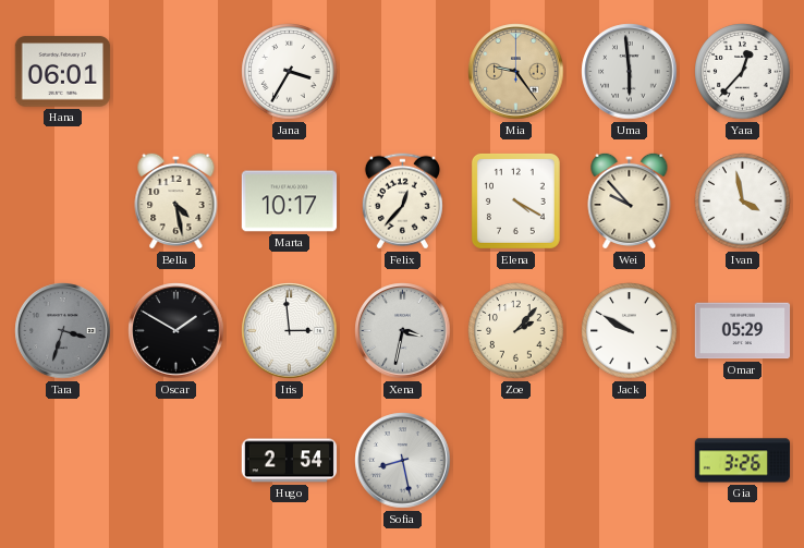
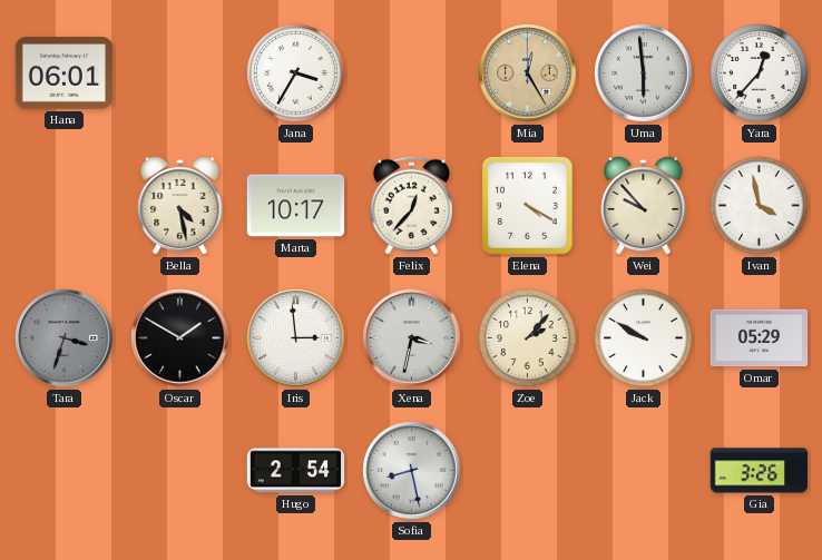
Mia: 9:24 -> 12:25 (528, 73)
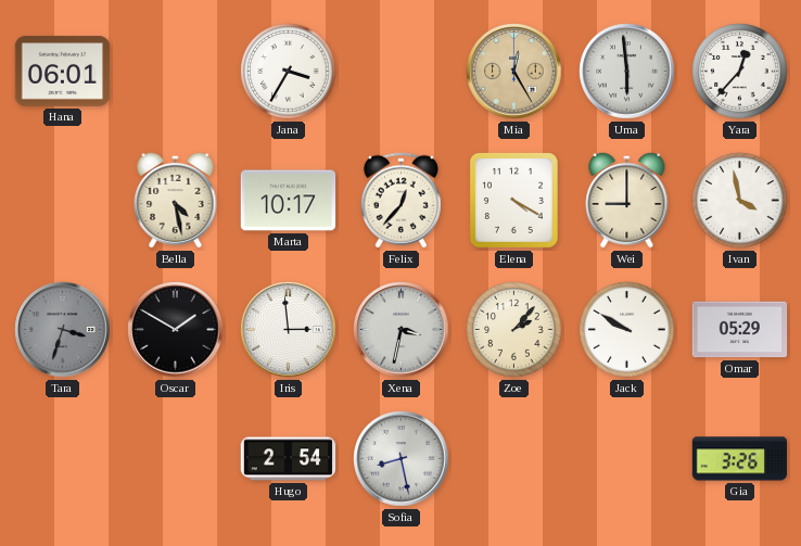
Wei: 9:53 -> 9:00 (627, 200)
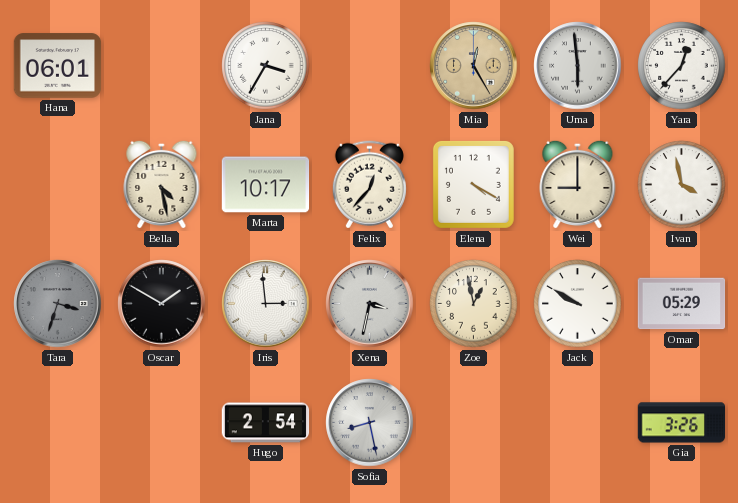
Zoe: 2:07 -> 12:58 (474, 304)
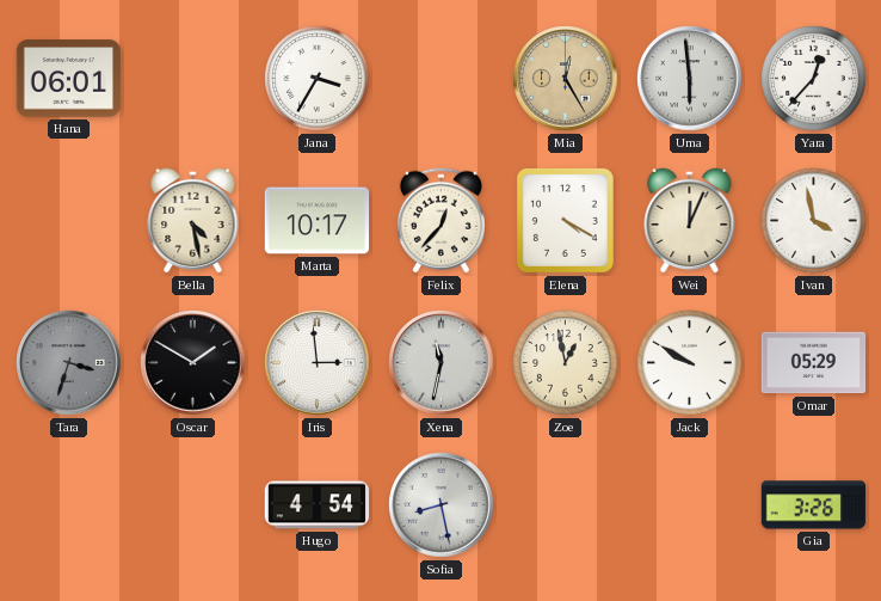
Wei: 9:00 -> 12:04 (690, 220)
Xena: 3:32 -> 11:32 (442, 363)
Hugo: 2:54 -> 4:54 (318, 505)
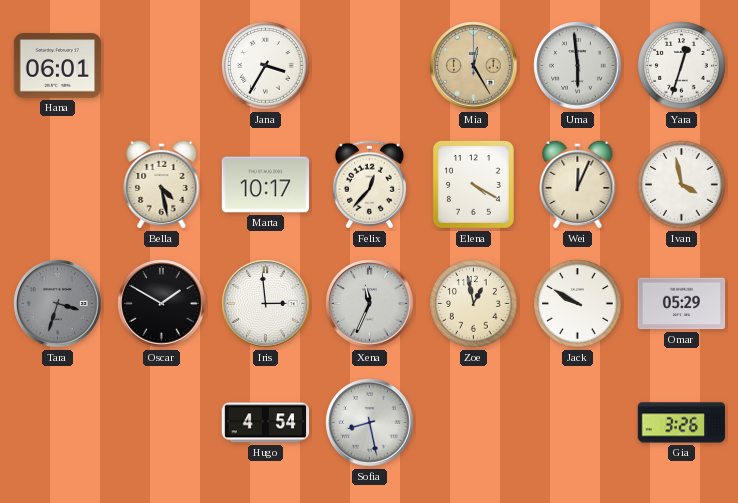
Yara: 12:37 -> 12:33 (682, 66)
Xena: 11:32 -> 11:34 (370, 304)
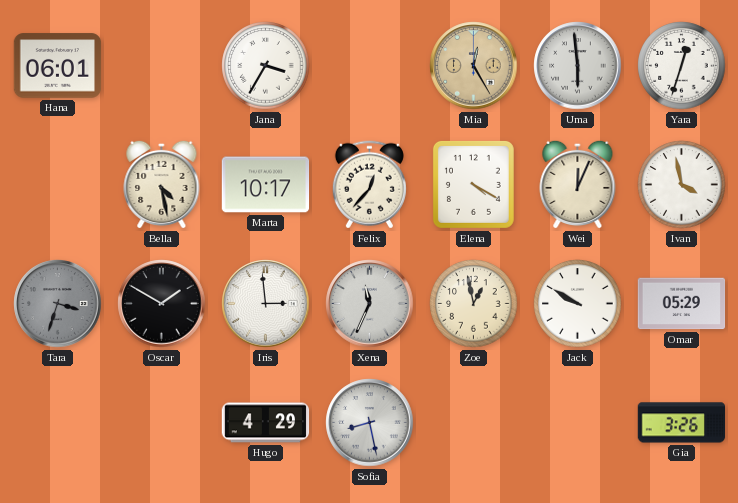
Hugo: 4:54 -> 4:29 (266, 423)
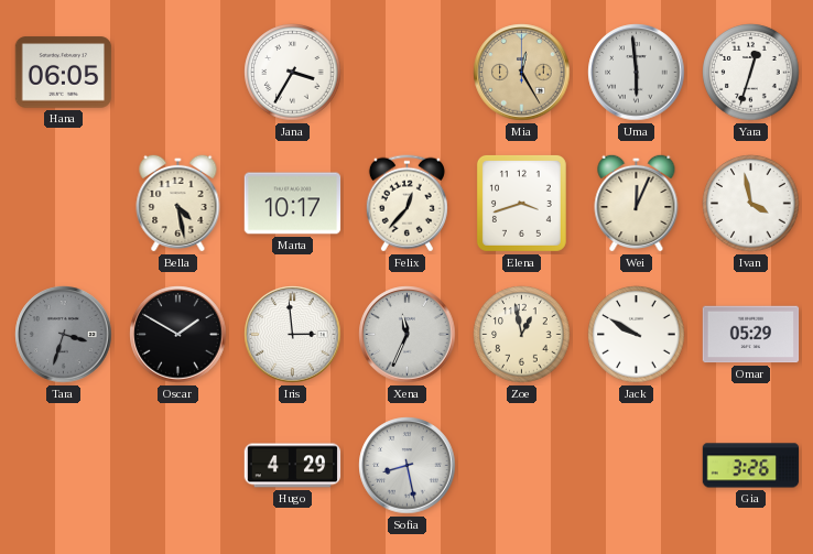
Hana: 06:01 -> 06:05 (64, 73)
Elena: 4:20 -> 3:42 (521, 203)
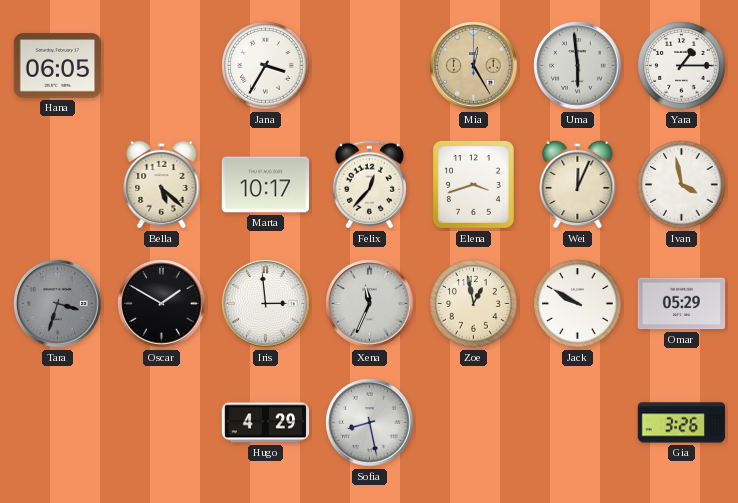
Yara: 12:33 -> 1:15 (682, 66)
Bella: 4:28 -> 5:22 (162, 184)
